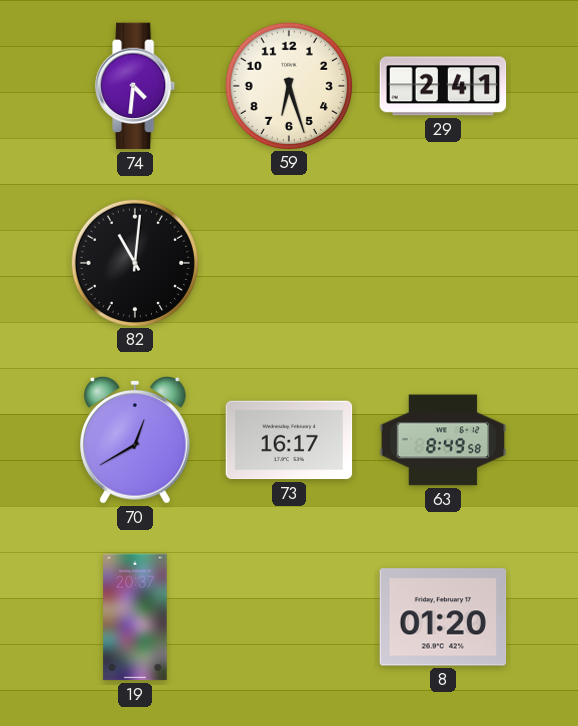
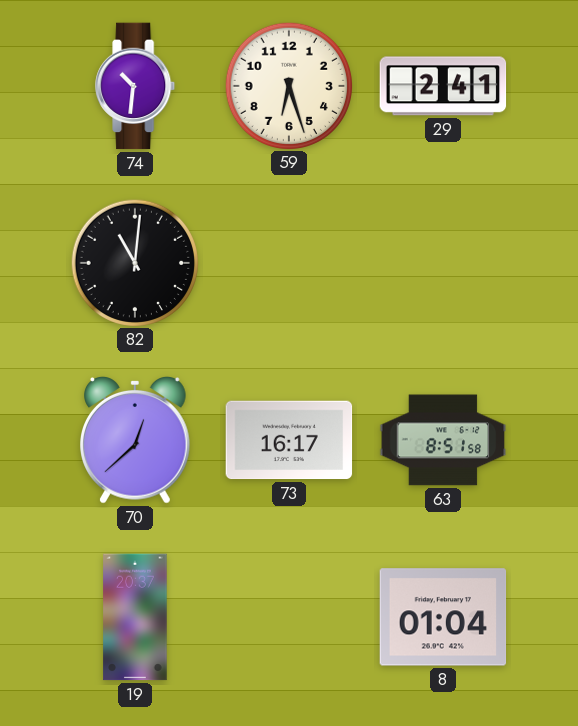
74: 4:31 -> 10:31 (136, 86)
70: 12:40 -> 12:38 (136, 441)
63: 8:49 -> 8:51 (443, 440)
8: 01:20 -> 01:04 (443, 617)
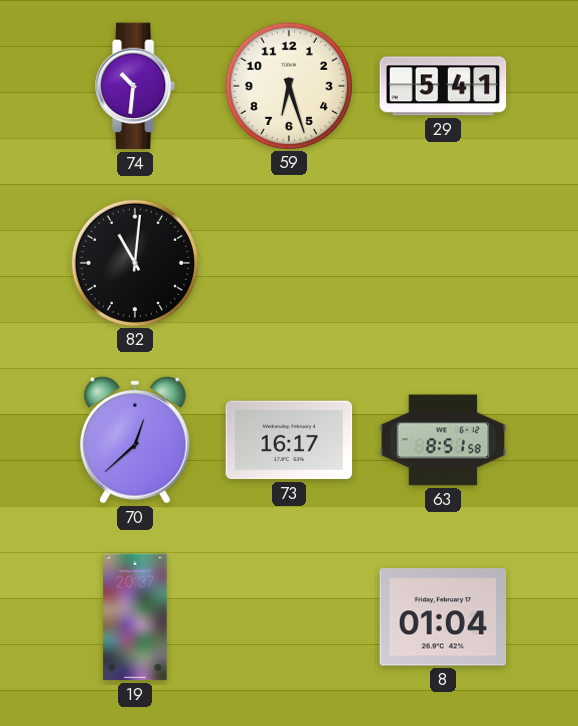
29: 2:41 -> 5:41 (443, 86)
